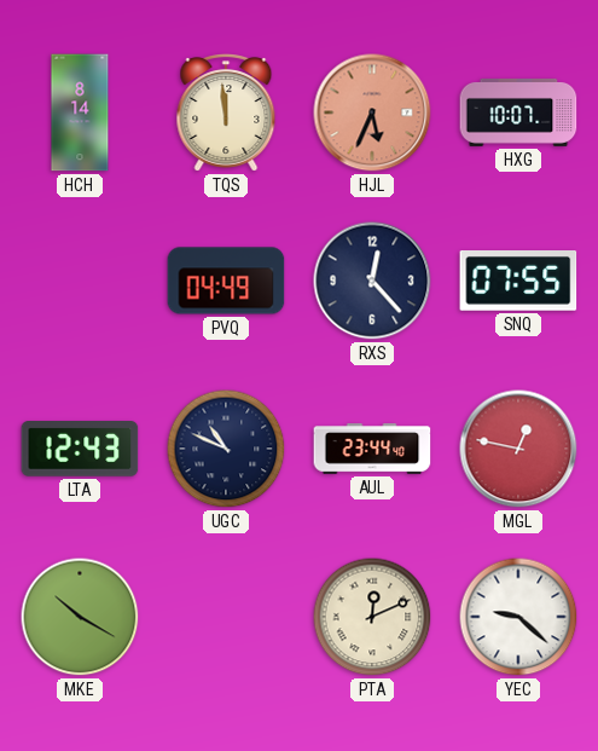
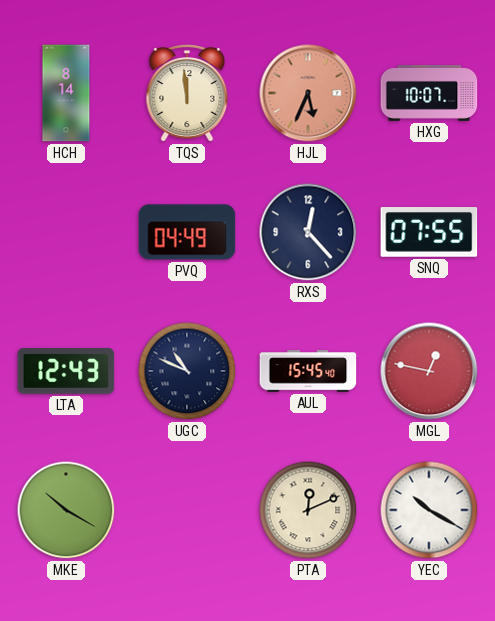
AUL: 23:44 -> 15:45 (308, 371)
YEC: 9:22 -> 10:20 (429, 510)
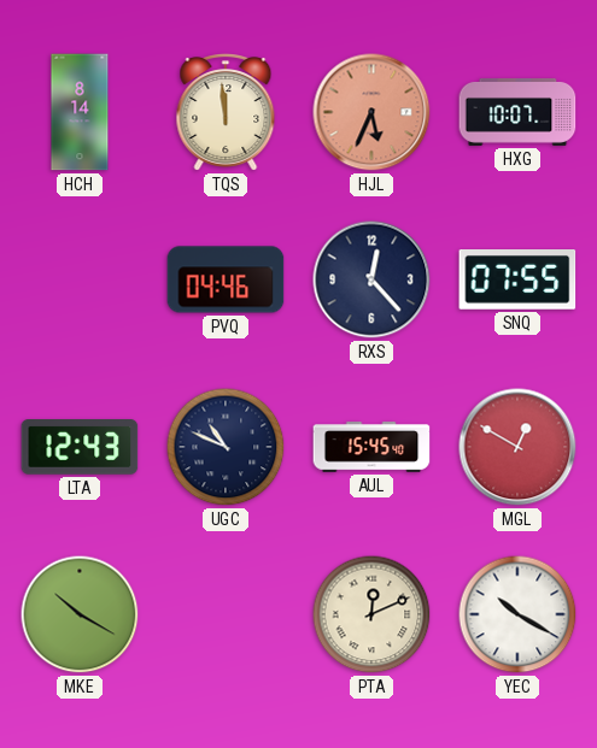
PVQ: 04:49 -> 04:46 (226, 279)
MGL: 12:47 -> 12:50 (517, 447)
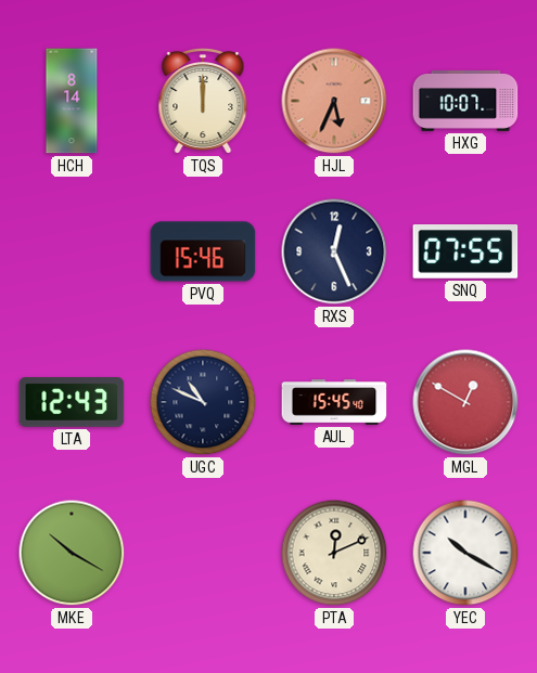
TQS: 11:59 -> 12:00 (203, 102)
PVQ: 04:46 -> 15:46 (203, 251)
RXS: 12:23 -> 12:26 (334, 251)
